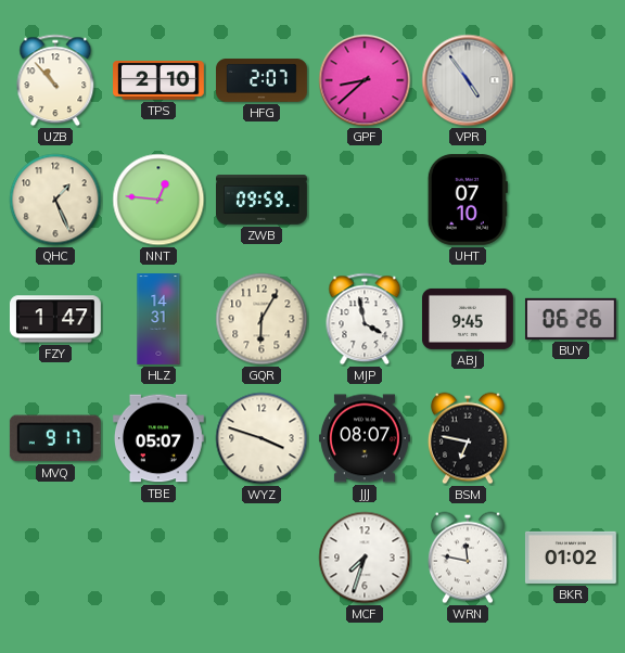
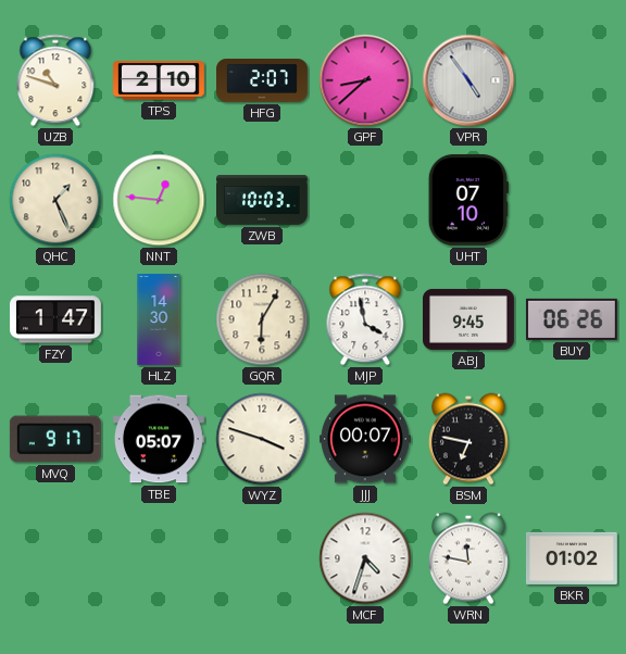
UZB: 10:53 -> 10:48 (55, 80)
ZWB: 09:59 -> 10:03 (263, 200)
HLZ: 14:31 -> 14:30 (159, 320)
JJJ: 08:07 -> 00:07 (365, 439)
MCF: 7:33 -> 4:33 (365, 558)
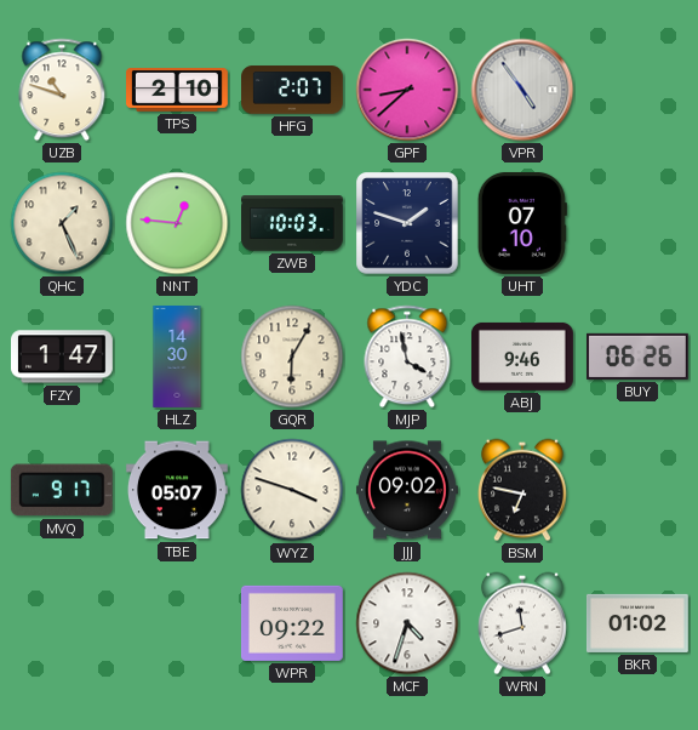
YDC: none -> 1:48 (407, 223)
ABJ: 9:45 -> 9:46 (522, 357)
JJJ: 00:07 -> 09:02 (407, 490)
WPR: none -> 09:22 (292, 623)
WRN: 11:47 -> 11:42 (522, 623)
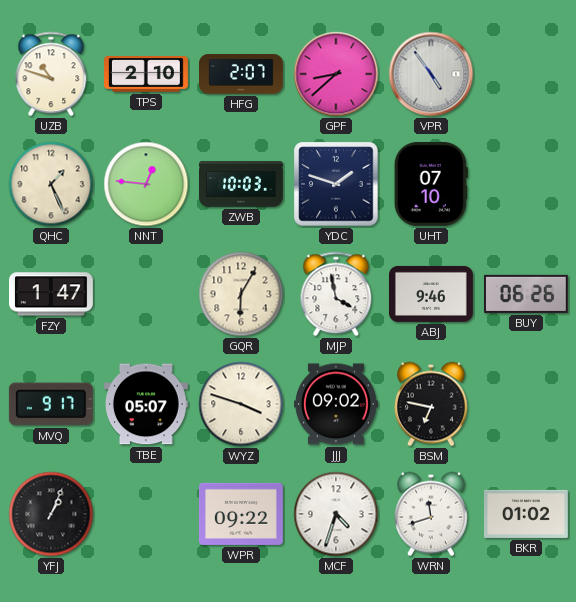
HLZ: 14:30 -> none (177, 358)
YFJ: none -> 1:04 (51, 514)
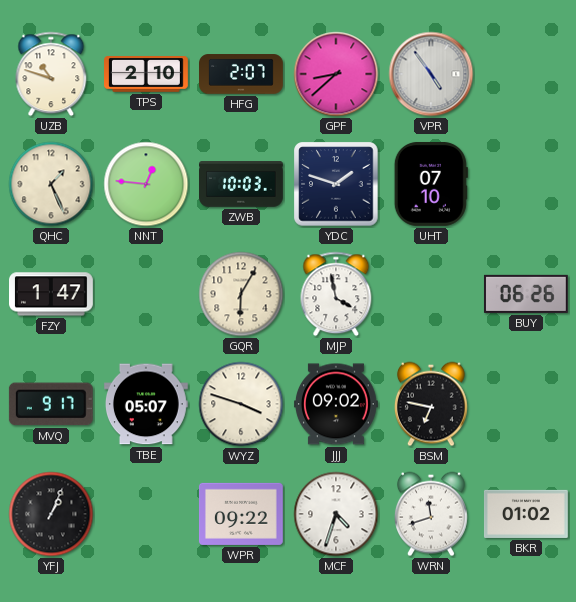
ABJ: 9:46 -> none (431, 294)
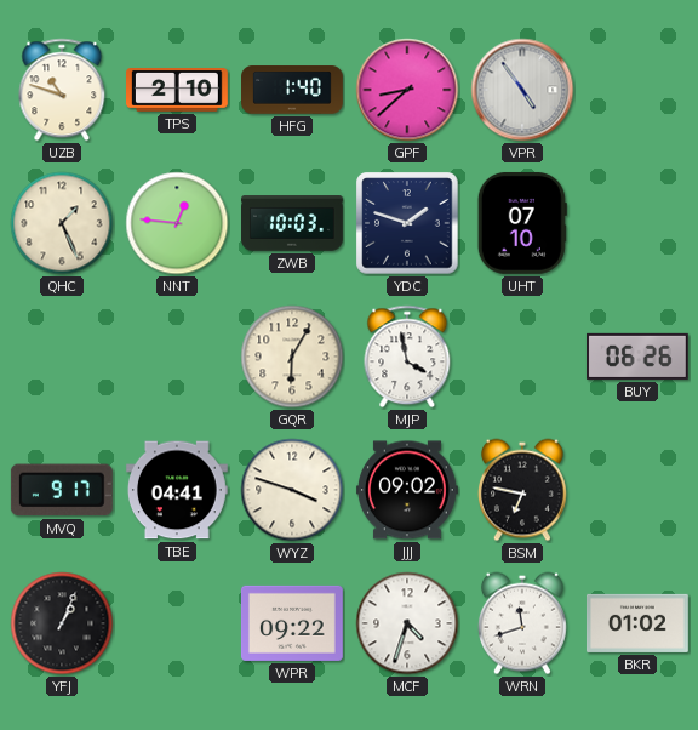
HFG: 2:07 -> 1:40 (293, 90)
FZY: 1:47 -> none (52, 294)
TBE: 05:07 -> 04:41 (177, 490)
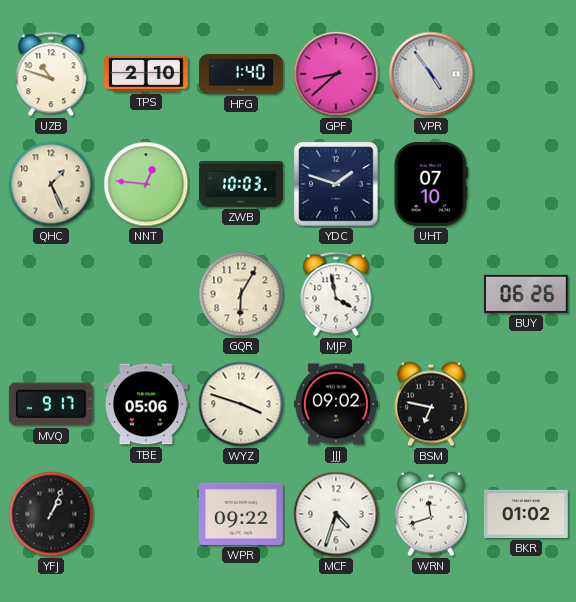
TBE: 04:41 -> 05:06 (146, 404)
